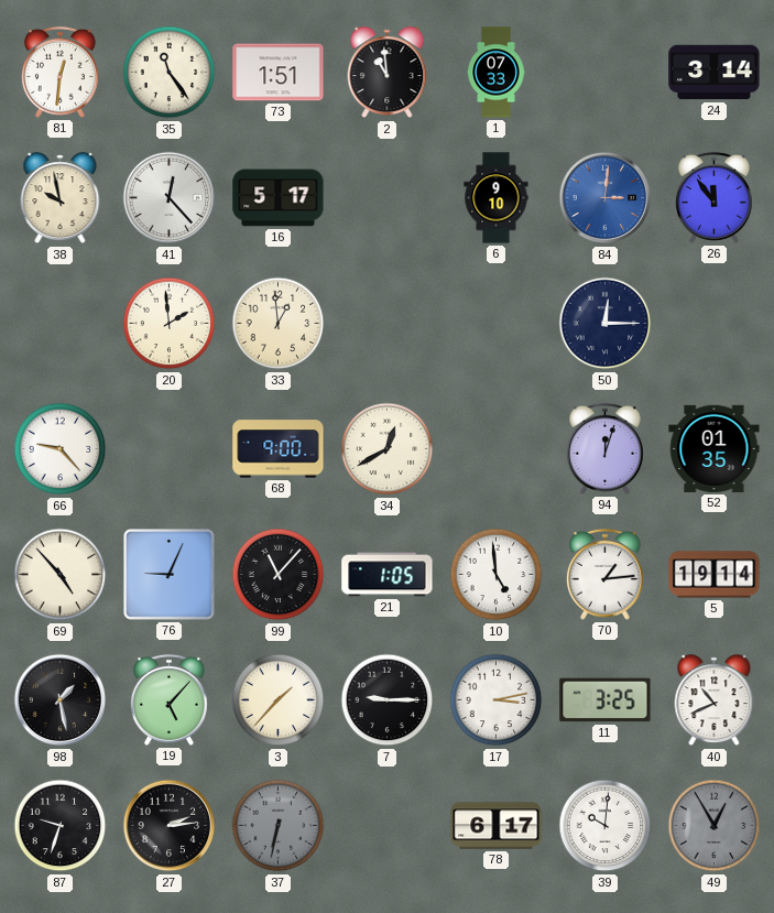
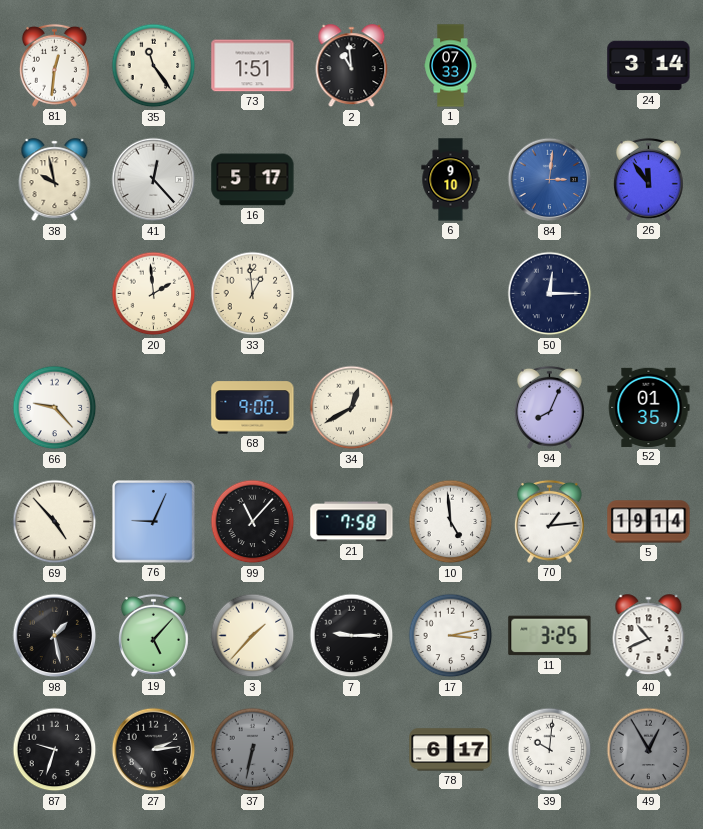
94: 12:03 -> 8:04 (549, 407)
21: 1:05 -> 7:58 (352, 522)
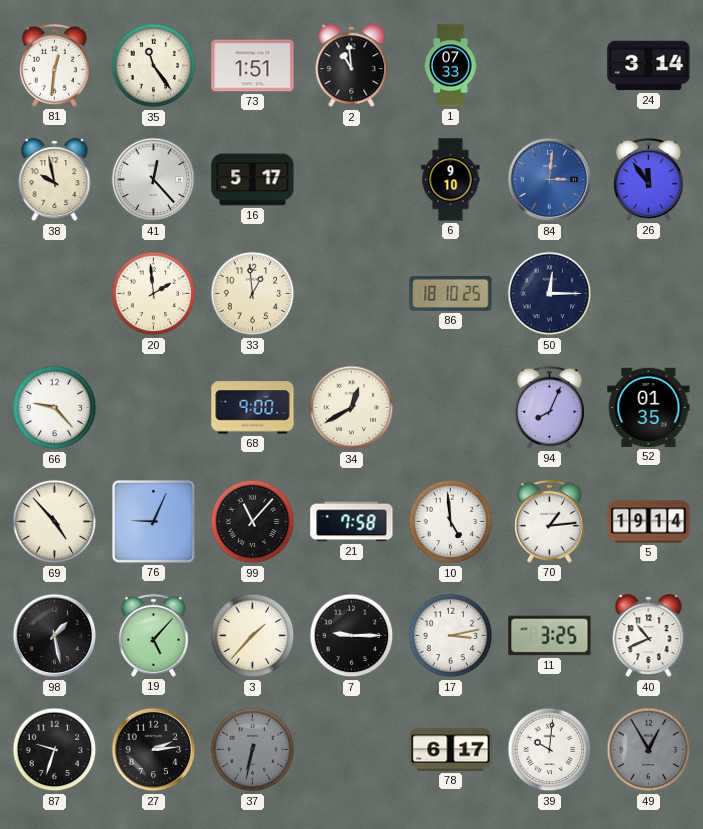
86: none -> 18:10 (451, 293)
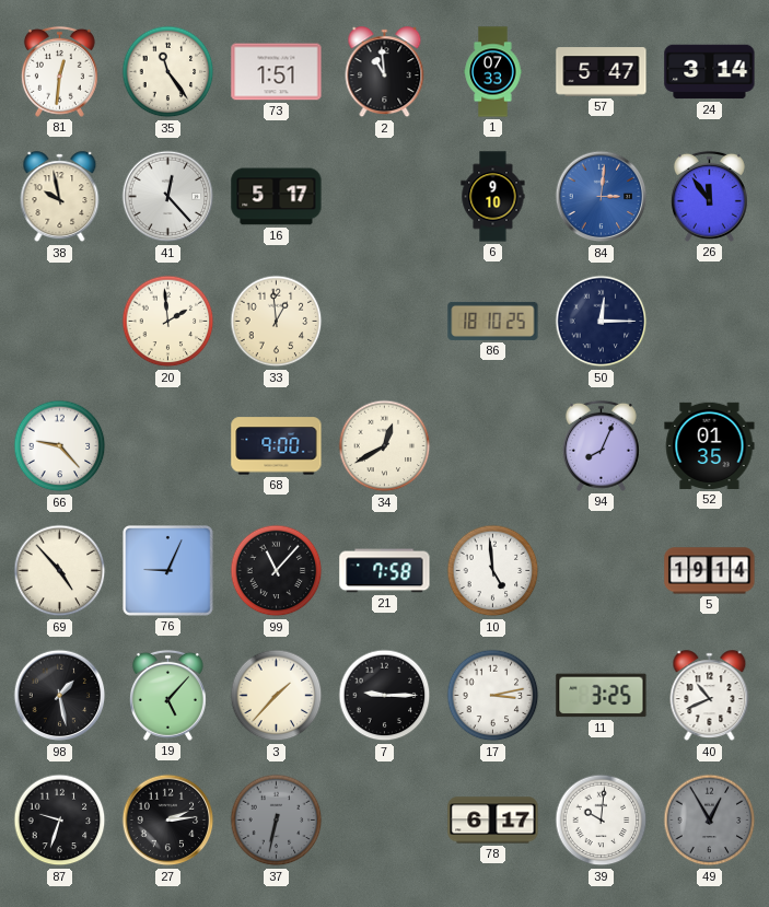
57: none -> 5:47 (602, 72)
70: 1:14 -> none (549, 521)
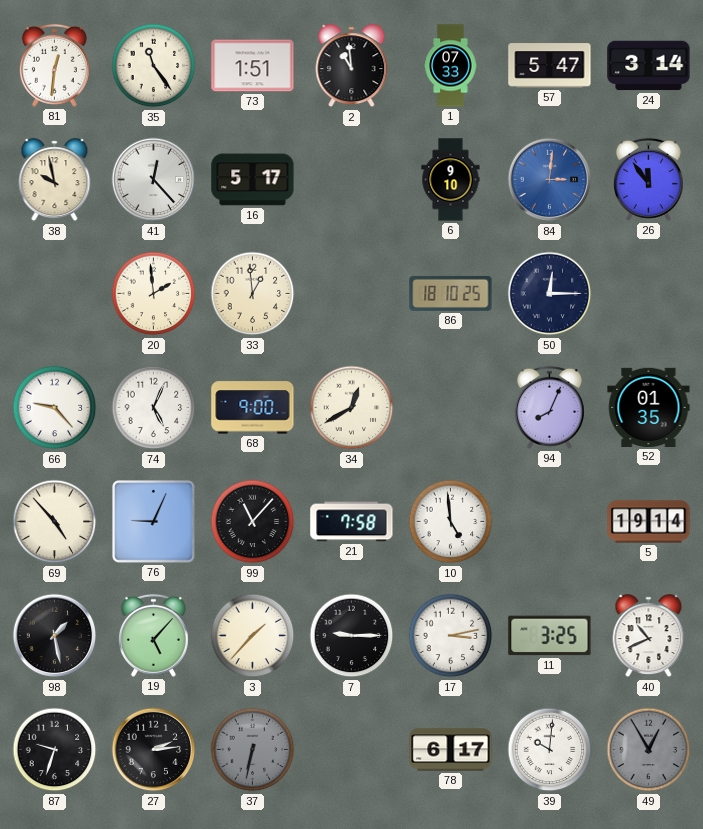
74: none -> 5:04 (154, 408)
